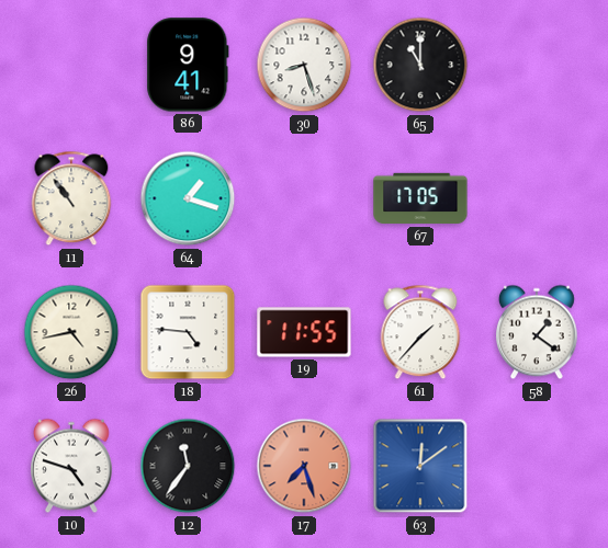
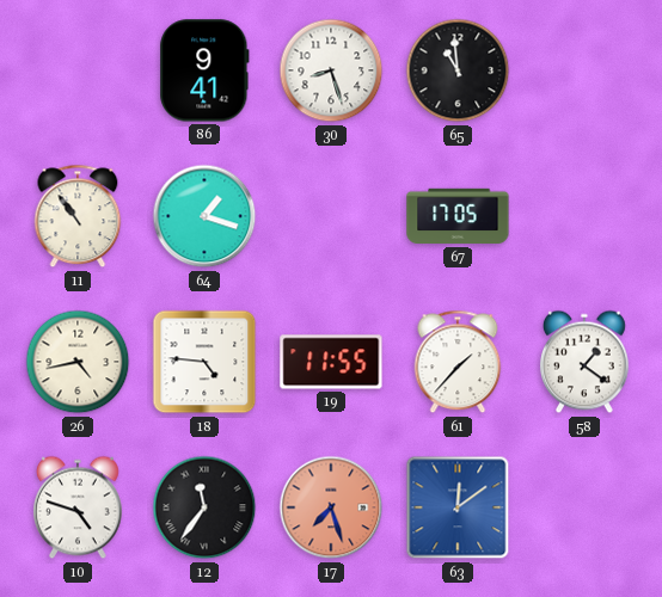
65: 11:00 -> 10:59 (458, 70)
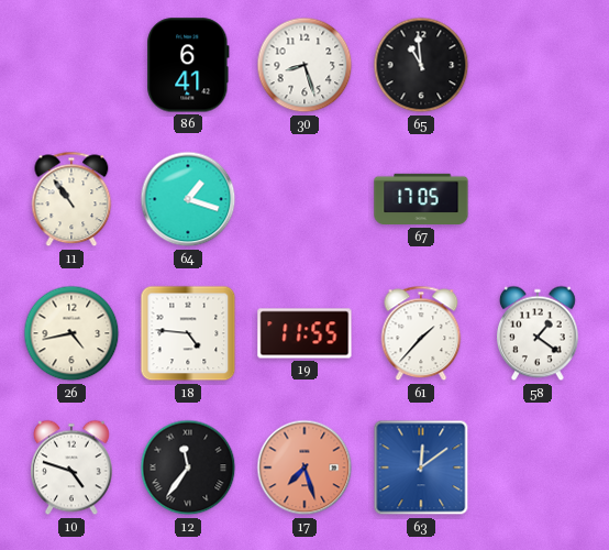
86: 9:41 -> 6:41 (188, 65)
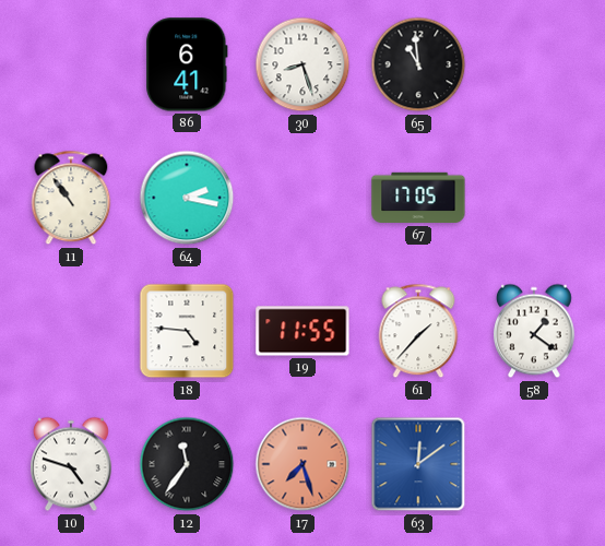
64: 1:18 -> 2:17 (187, 198)
26: 4:43 -> none (71, 333)
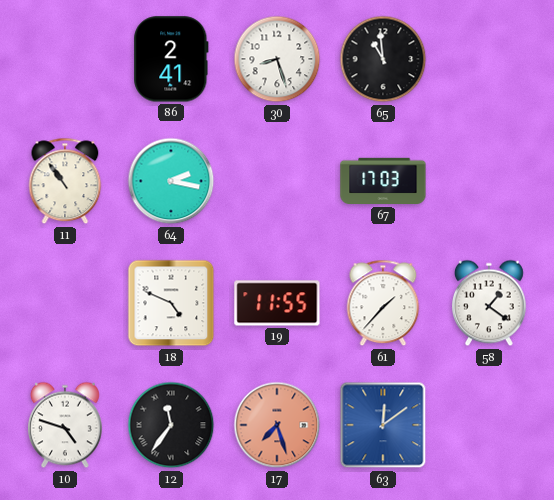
86: 6:41 -> 2:41 (171, 59)
67: 17:05 -> 17:03 (383, 181)
18: 4:46 -> 4:49 (171, 303)
